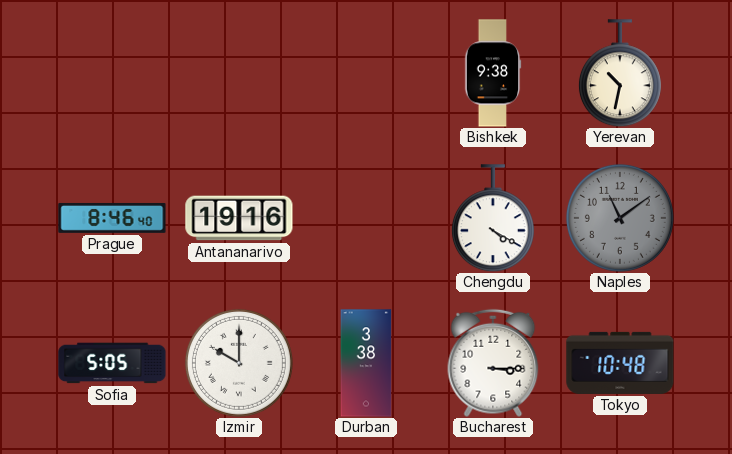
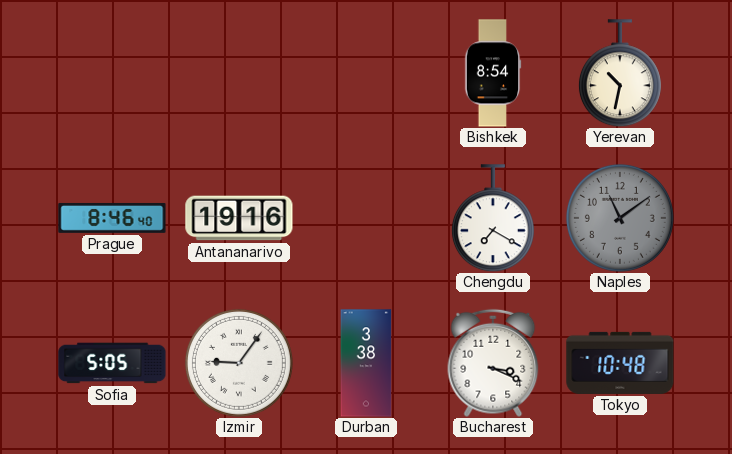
Bishkek: 9:38 -> 8:54 (493, 73)
Chengdu: 4:20 -> 7:20 (493, 218)
Izmir: 10:00 -> 9:06 (239, 363)
Bucharest: 3:15 -> 3:19 (493, 363)
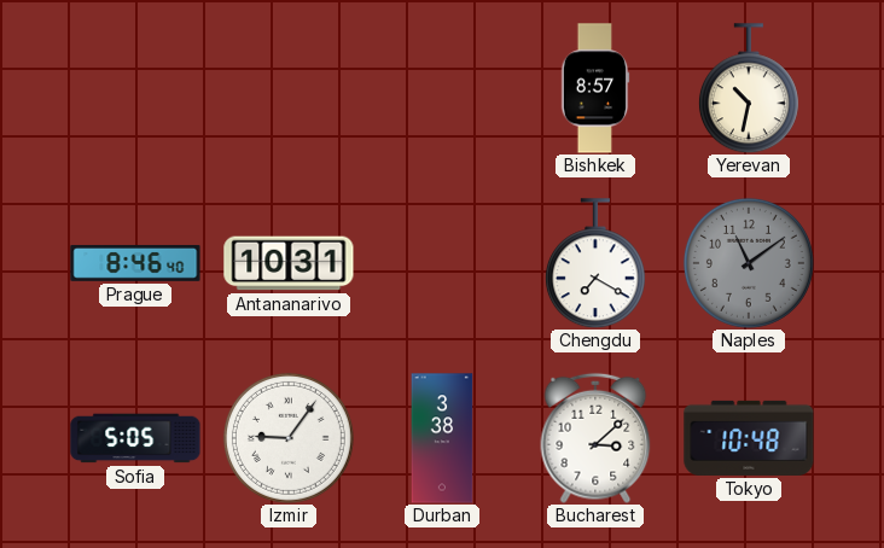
Bishkek: 8:54 -> 8:57 (595, 88)
Antananarivo: 19:16 -> 10:31 (289, 263)
Bucharest: 3:19 -> 3:08 (595, 438)
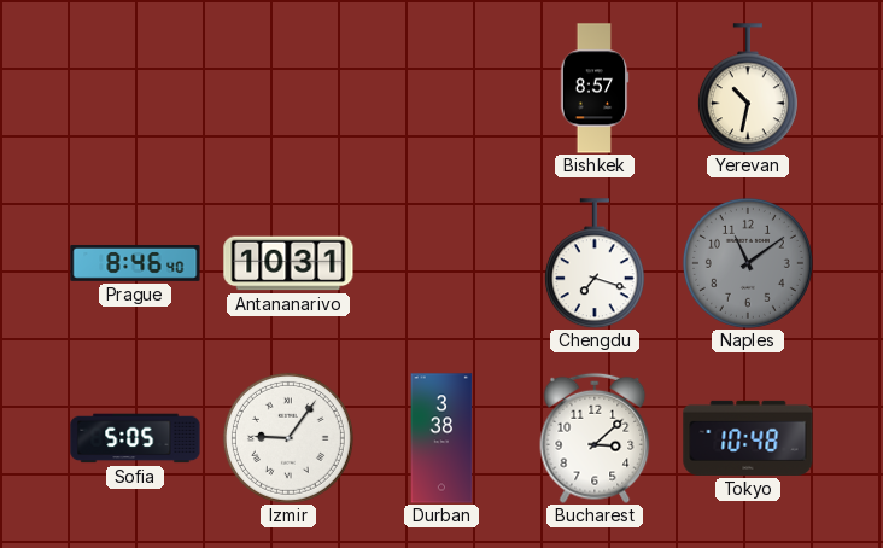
Chengdu: 7:20 -> 7:18 (595, 263)
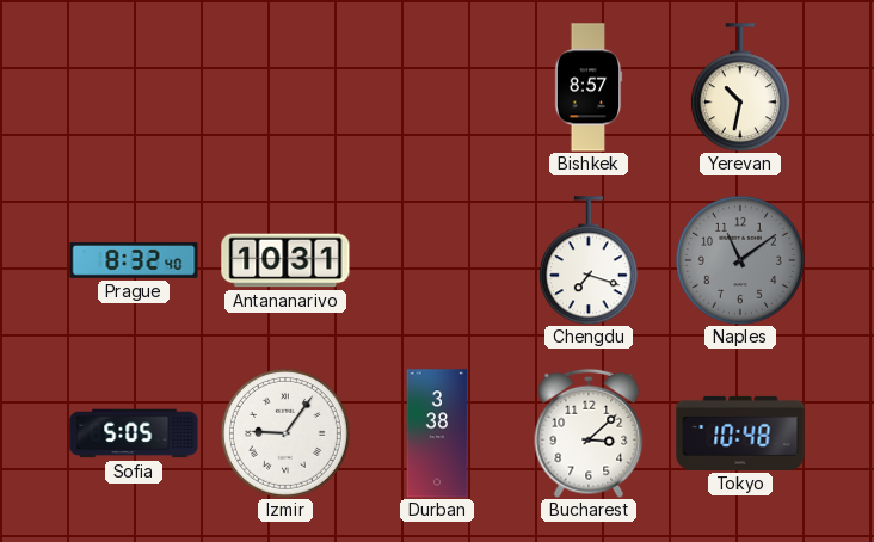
Prague: 8:46 -> 8:32 (134, 260)
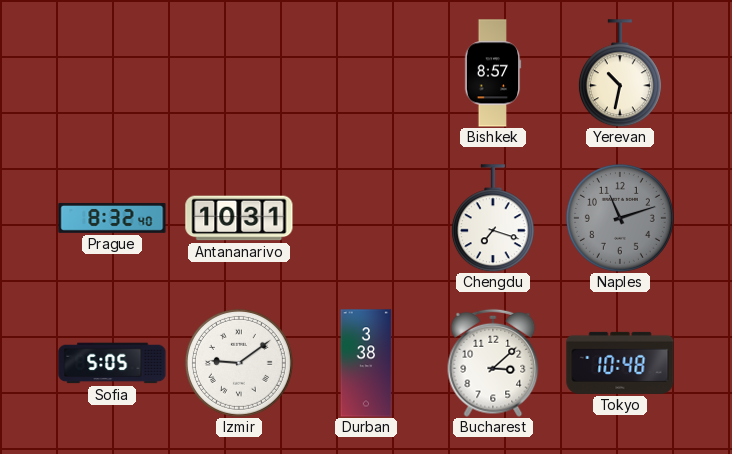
Naples: 11:09 -> 11:12 (620, 218)
Izmir: 9:06 -> 9:09 (239, 363)
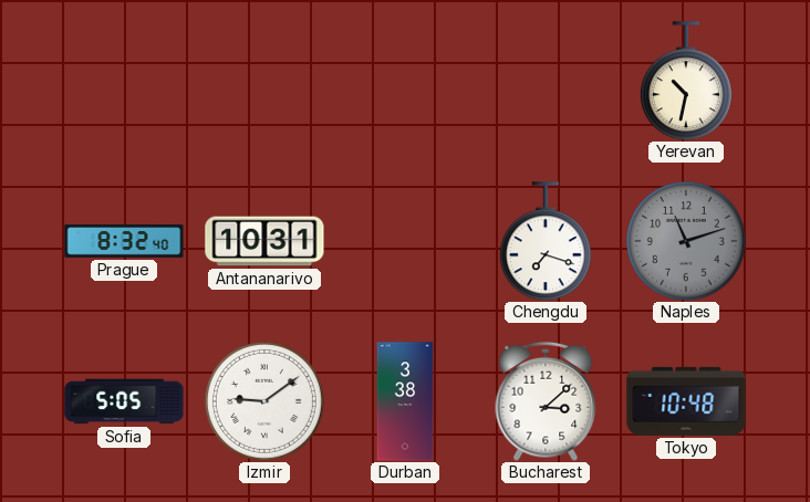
Bishkek: 8:57 -> none (493, 73)
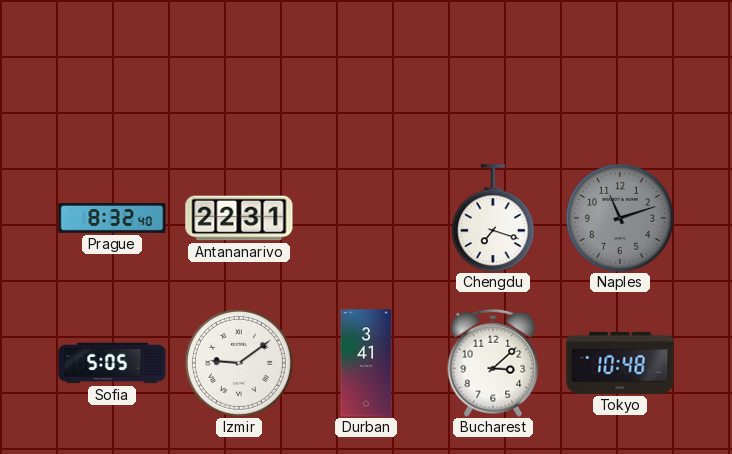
Yerevan: 10:32 -> none (686, 81)
Antananarivo: 10:31 -> 22:31 (239, 218)
Durban: 3:38 -> 3:41 (366, 363)
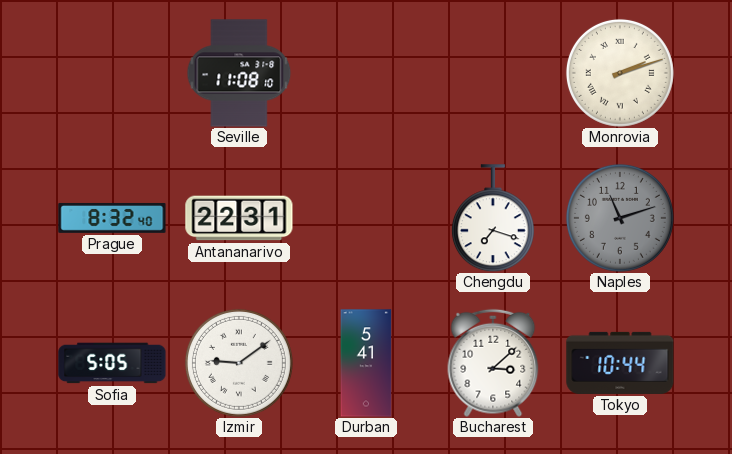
Seville: none -> 11:08 (239, 73)
Monrovia: none -> 2:12 (620, 73)
Durban: 3:41 -> 5:41 (366, 363)
Tokyo: 10:48 -> 10:44 (620, 363)
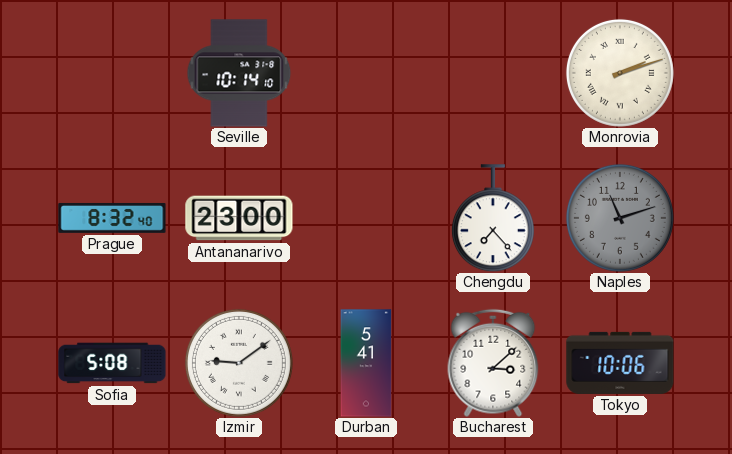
Seville: 11:08 -> 10:14 (239, 73)
Antananarivo: 22:31 -> 23:00 (239, 218)
Chengdu: 7:18 -> 7:23 (493, 218)
Sofia: 5:05 -> 5:08 (112, 363)
Tokyo: 10:44 -> 10:06 (620, 363)
